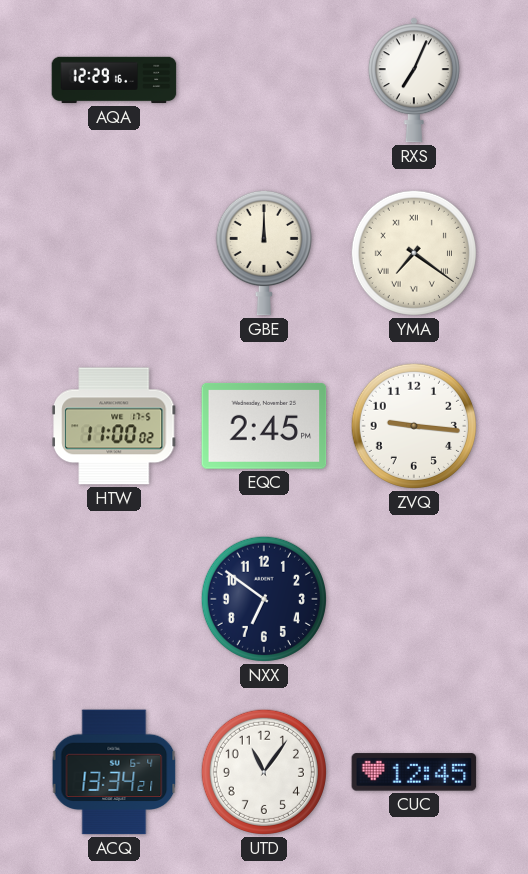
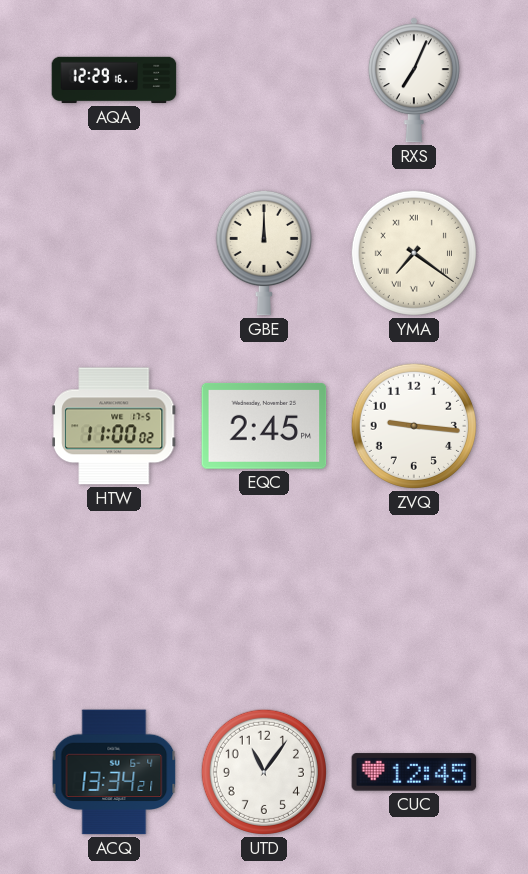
NXX: 6:51 -> none (264, 599)
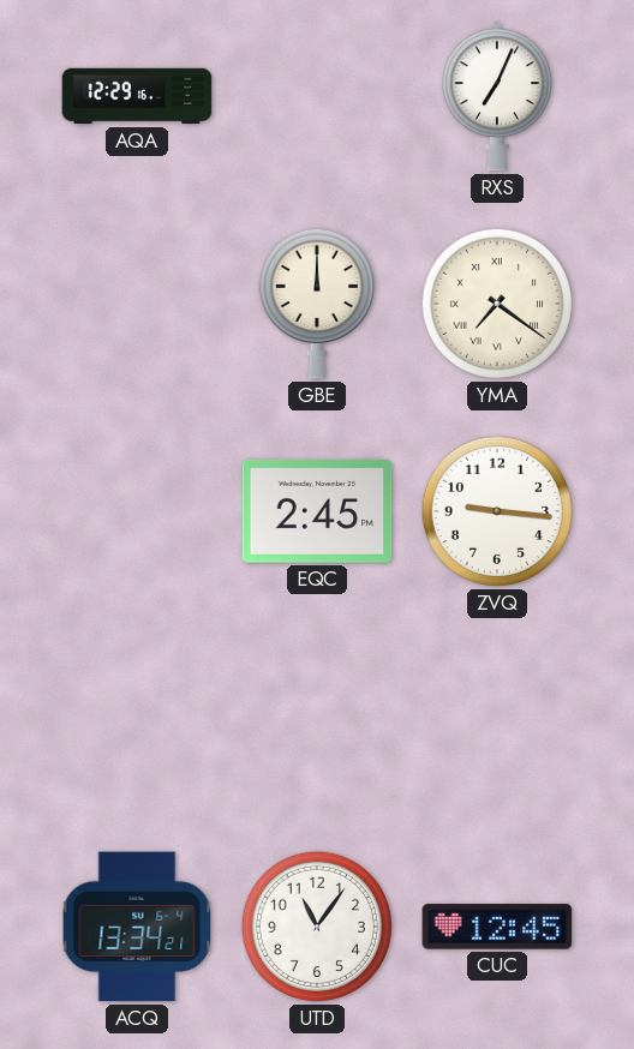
HTW: 11:00 -> none (115, 426)
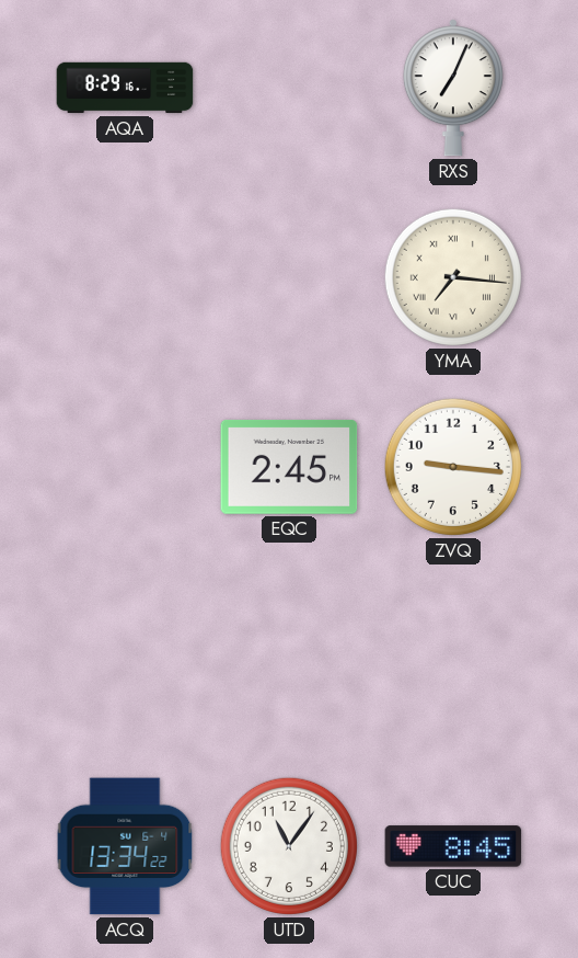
AQA: 12:29 -> 8:29 (125, 88)
GBE: 12:00 -> none (317, 304)
YMA: 7:21 -> 7:16 (453, 277)
ACQ: 13:34:21 -> 13:34:22 (125, 846)
CUC: 12:45 -> 8:45 (453, 846)
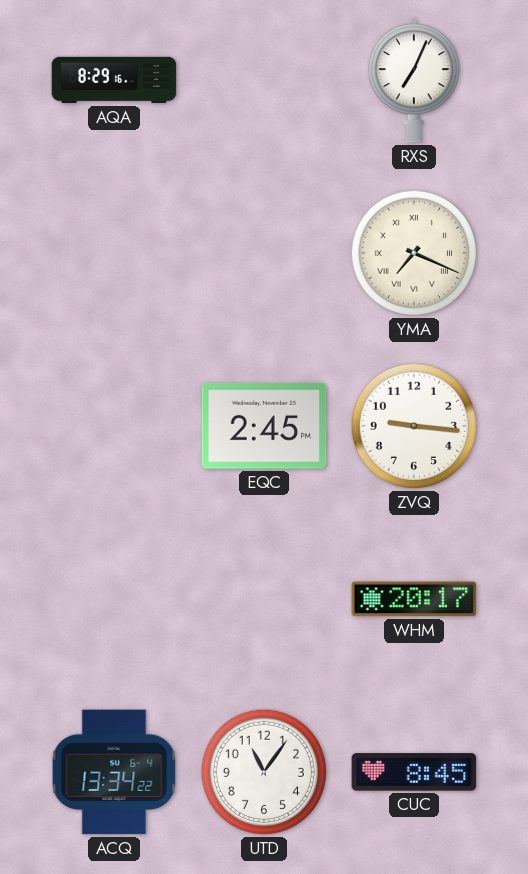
YMA: 7:16 -> 7:19 (414, 253)
WHM: none -> 20:17 (414, 599)
